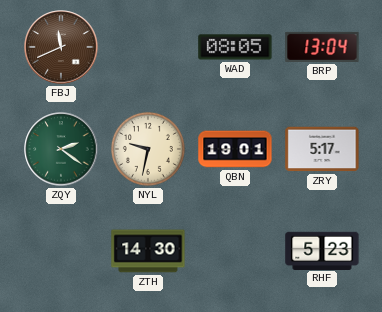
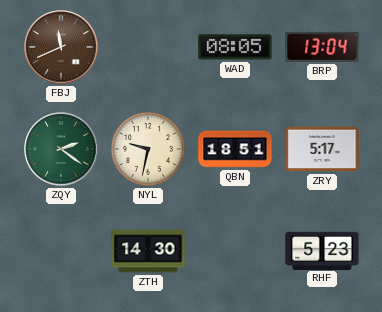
QBN: 19:01 -> 18:51 (235, 149)
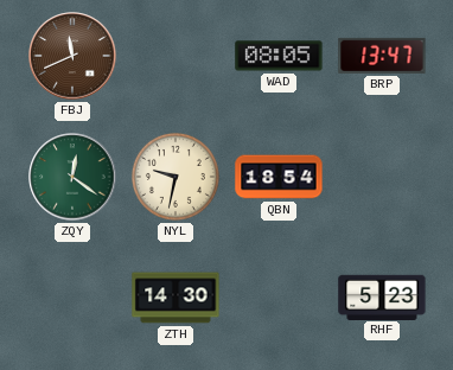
BRP: 13:04 -> 13:47 (382, 56)
ZQY: 2:21 -> 12:21 (72, 177)
QBN: 18:51 -> 18:54 (279, 177)
ZRY: 5:17 -> none (322, 149)
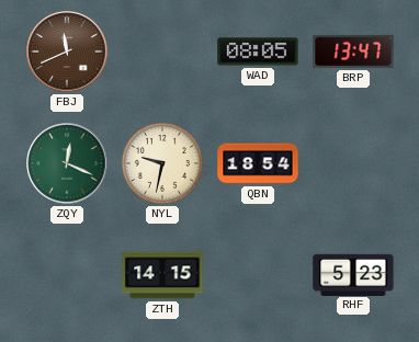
ZQY: 12:21 -> 12:19 (67, 163)
ZTH: 14:30 -> 14:15 (162, 275)
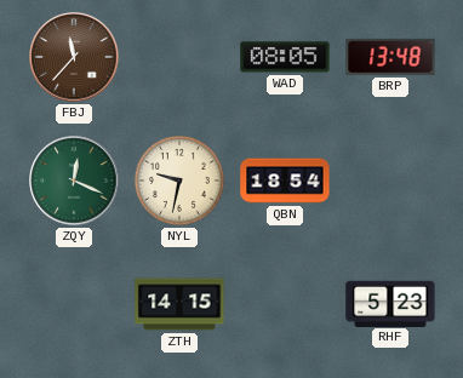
FBJ: 11:41 -> 11:37 (74, 57)
BRP: 13:47 -> 13:48 (390, 57)
